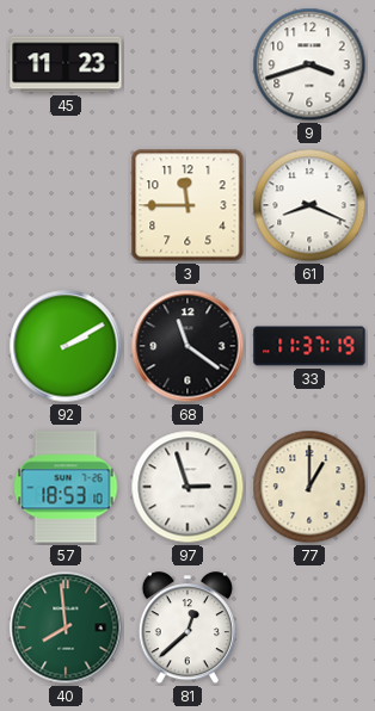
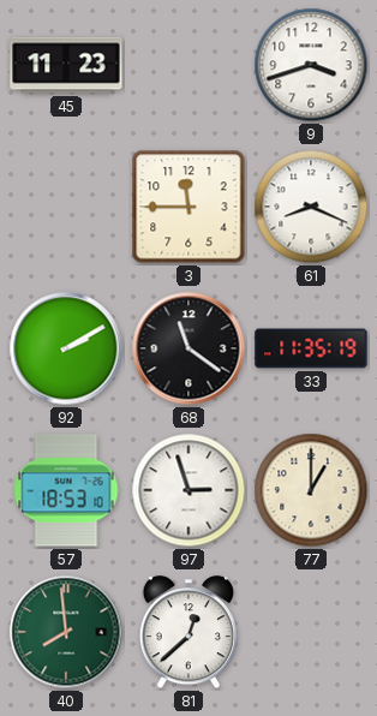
33: 11:37 -> 11:35 (311, 348)
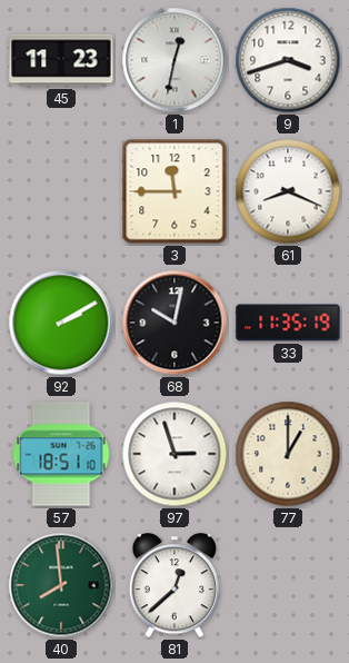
1: none -> 12:32 (174, 60)
68: 11:21 -> 10:02 (174, 323)
57: 18:53 -> 18:51 (61, 454)
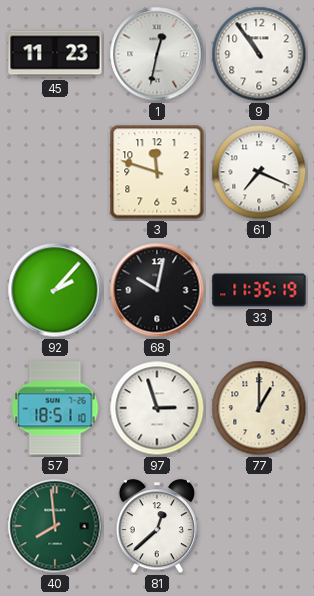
9: 3:42 -> 10:54 (259, 54)
3: 11:45 -> 11:48 (157, 172)
61: 8:19 -> 7:19 (259, 172)
92: 2:10 -> 2:07 (55, 290)
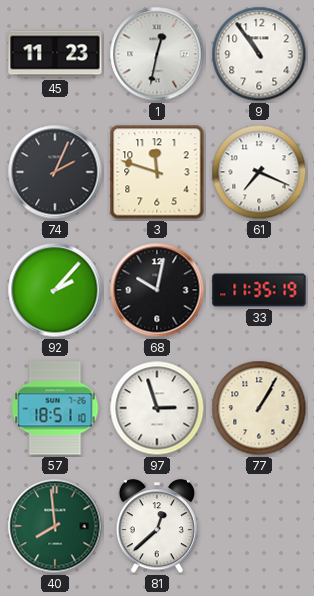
74: none -> 2:04 (55, 172)
77: 1:00 -> 1:05 (259, 408)
